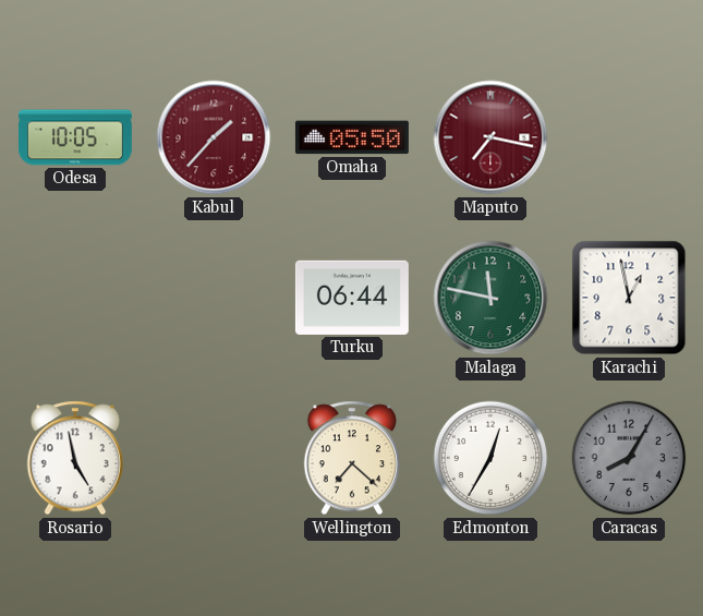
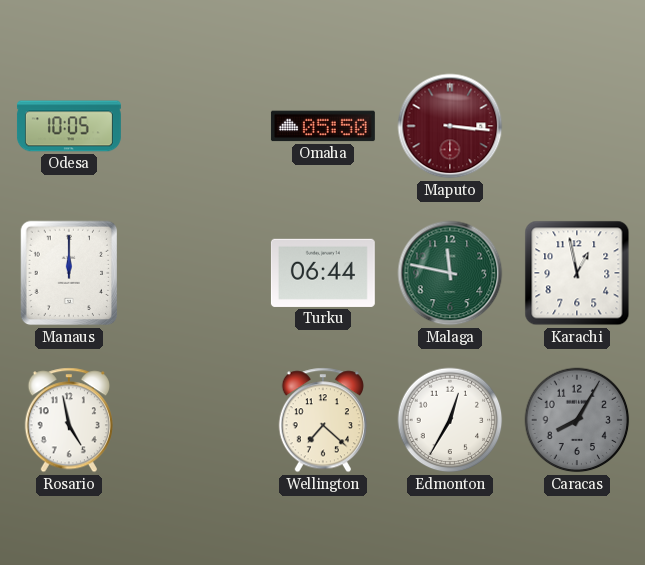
Kabul: 1:37 -> none (214, 137)
Maputo: 7:17 -> 3:16 (450, 126)
Manaus: none -> 12:00 (69, 273)
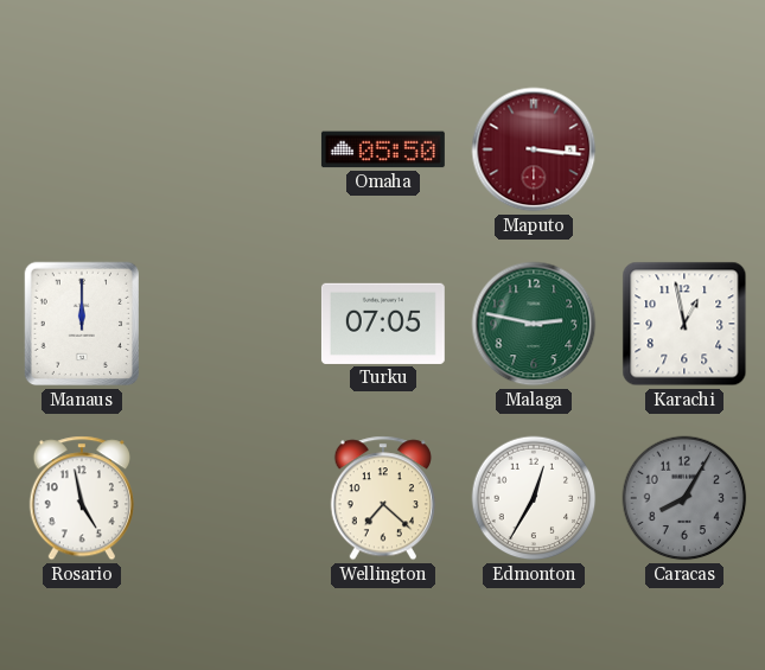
Odesa: 10:05 -> none (69, 126)
Turku: 06:44 -> 07:05 (383, 324)
Malaga: 11:47 -> 2:47 (534, 324)
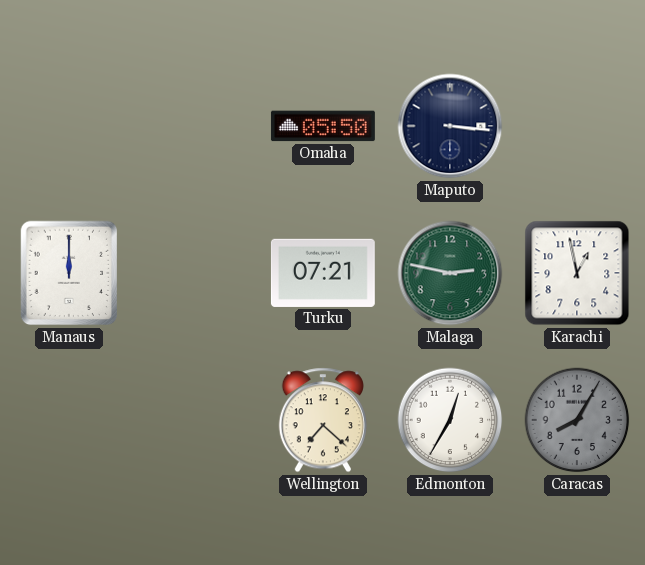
Maputo dial: burgundy -> navy (450, 126)
Turku: 07:05 -> 07:21 (323, 273)
Rosario: 4:58 -> none (82, 498)
